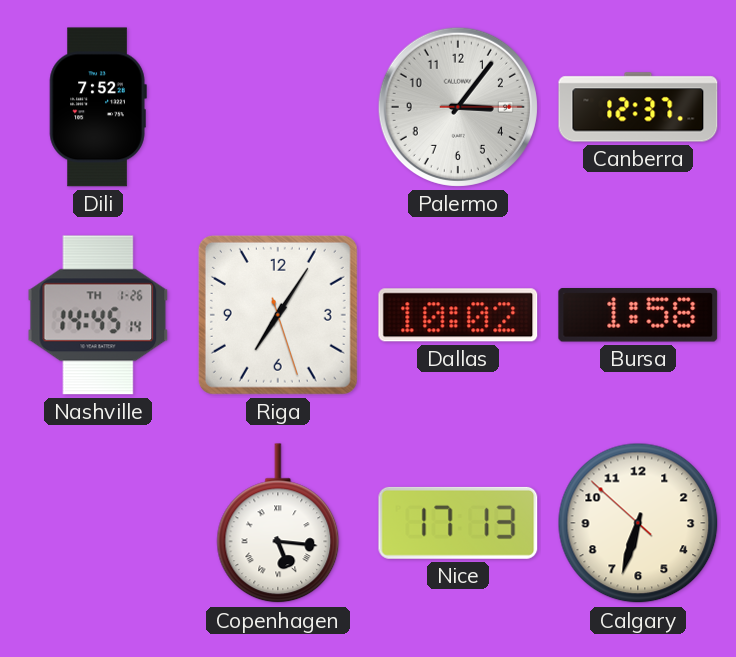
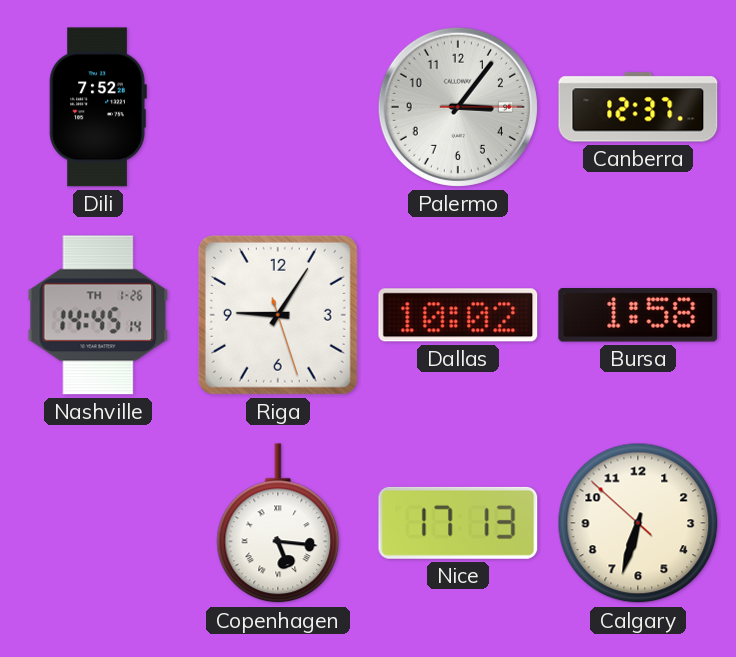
Riga: 7:05 -> 9:05 (278, 315)
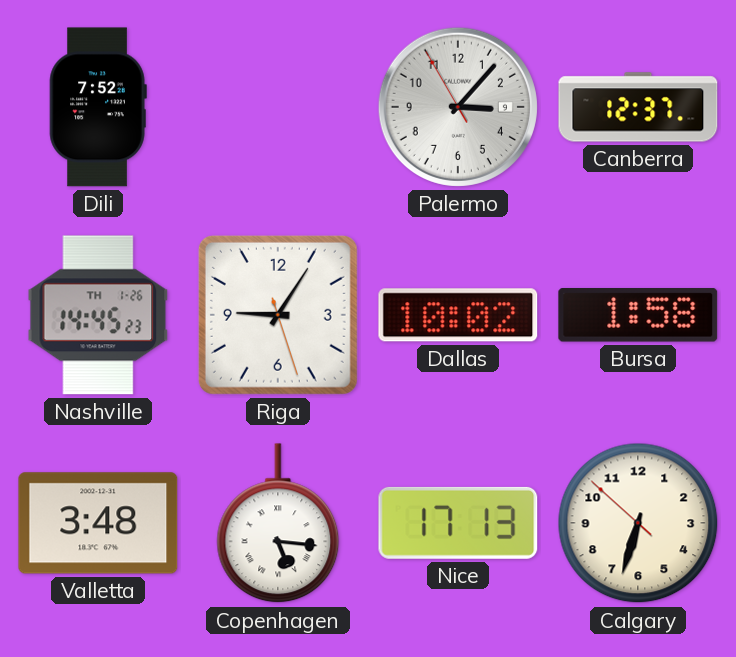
Palermo: 3:06:15 -> 3:06:55 (458, 107)
Nashville: 14:45:14 -> 14:45:23 (98, 315)
Valletta: none -> 3:48 (98, 523)
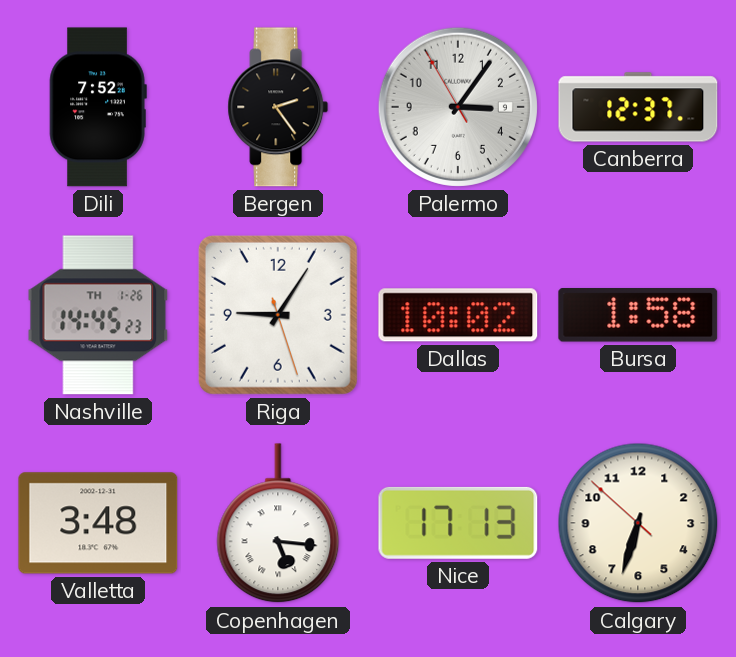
Bergen: none -> 2:24 (278, 107)
Palermo: 3:06 -> 3:05 (458, 107)
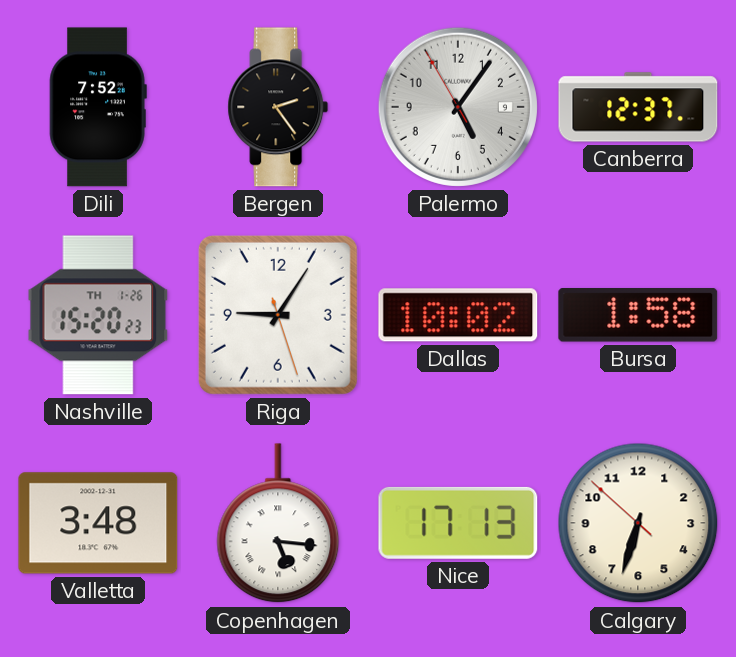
Palermo: 3:05 -> 5:05 (458, 107)
Nashville: 14:45 -> 15:20 (98, 315)
